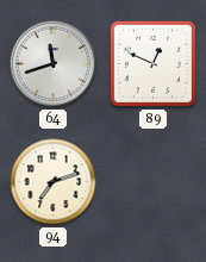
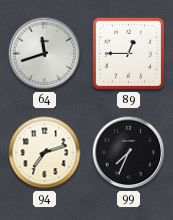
89: 12:49 -> 12:45 (128, 53)
99: none -> 7:34 (129, 153)
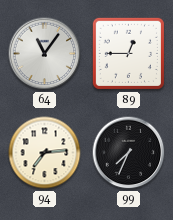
64: 11:42 -> 11:06 (45, 54)
94: 7:12 -> 7:14 (45, 153)
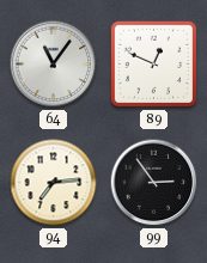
89: 12:45 -> 12:49 (153, 63)
99: 7:34 -> 2:54 (154, 183)
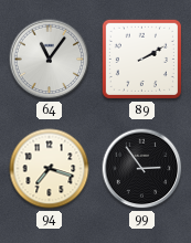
89: 12:49 -> 2:10 (141, 59)
94: 7:14 -> 7:18 (50, 169)
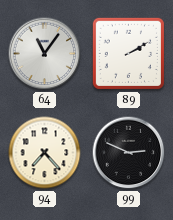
94: 7:18 -> 7:23 (45, 153)
99: 2:54 -> 2:49 (129, 153)
